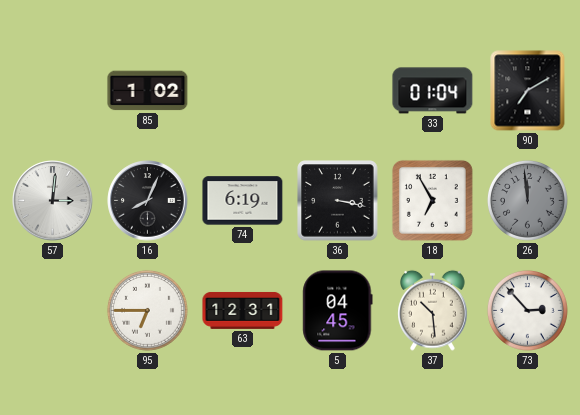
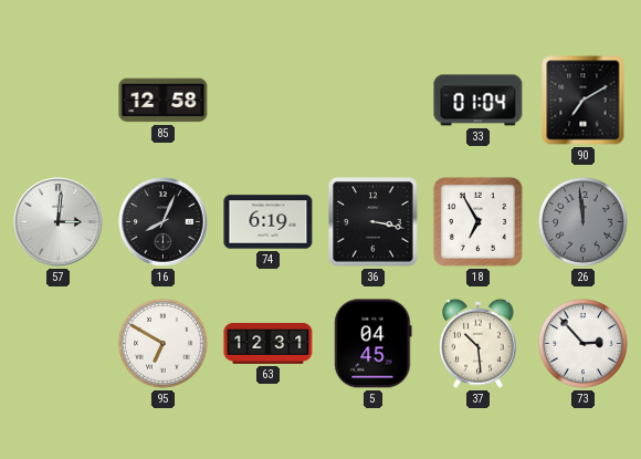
85: 1:02 -> 12:58 (164, 101)
95: 6:45 -> 6:50 (164, 344)
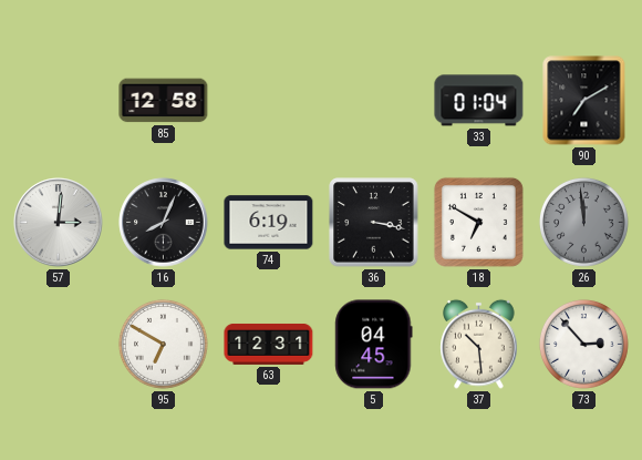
18: 6:55 -> 6:50 (478, 222)
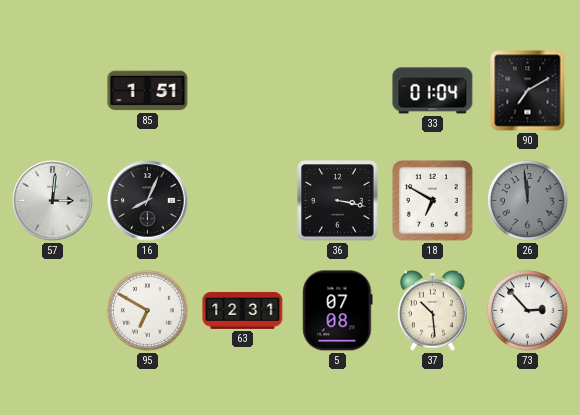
85: 12:58 -> 1:51 (148, 91)
74: 6:19 -> none (269, 223)
5: 04:45 -> 07:08 (338, 311)
